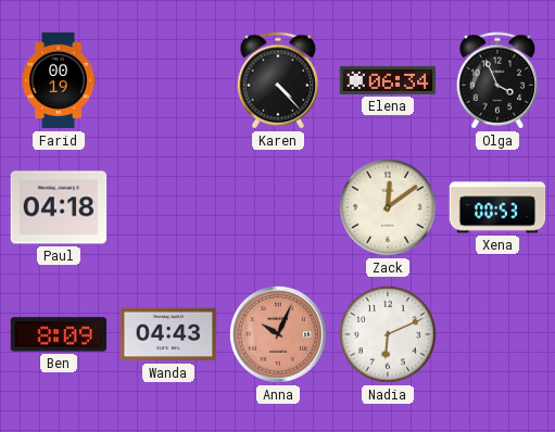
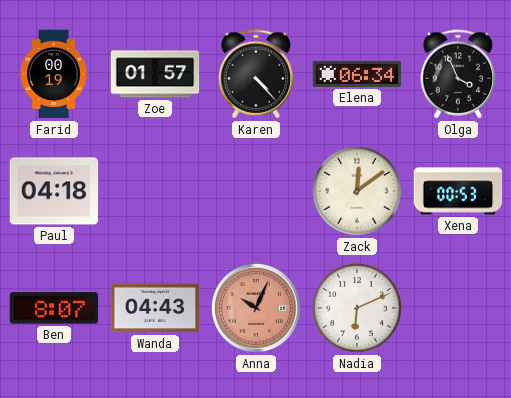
Zoe: none -> 01:57 (155, 74)
Ben: 8:09 -> 8:07 (54, 308)
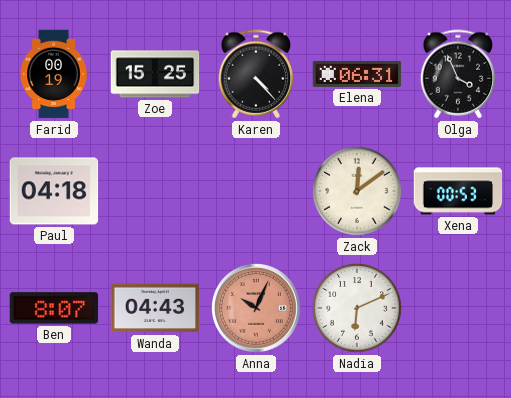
Zoe: 01:57 -> 15:25 (155, 74)
Elena: 06:34 -> 06:31 (357, 74)
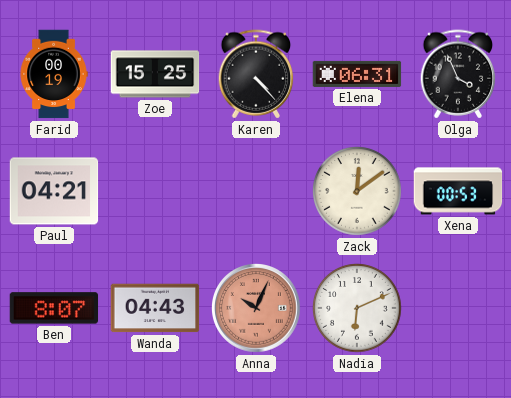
Paul: 04:18 -> 04:21 (54, 191)
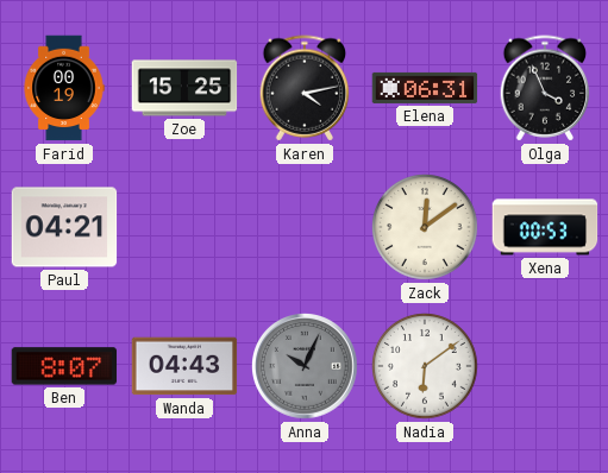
Karen: 4:23 -> 4:13 (305, 88)
Anna dial: salmon -> grey (306, 367)
Nadia: 6:11 -> 6:09 (426, 367)
